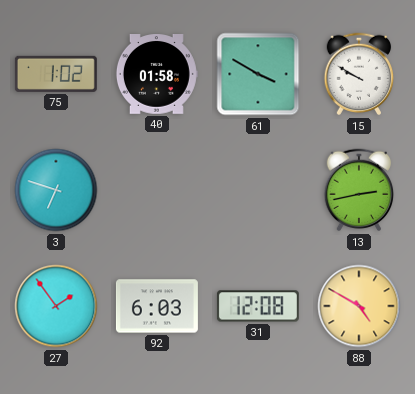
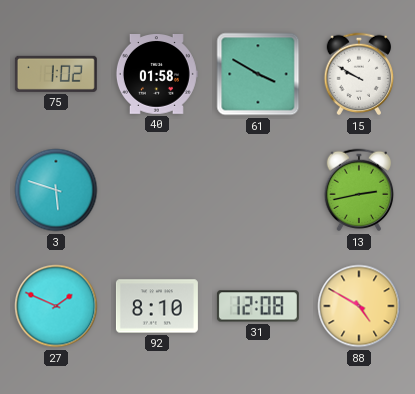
3: 6:48 -> 5:48 (56, 190)
27: 1:54 -> 1:49 (56, 306)
92: 6:03 -> 8:10 (157, 306)
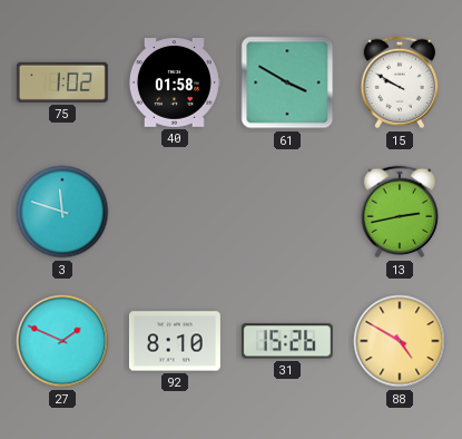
3: 5:48 -> 11:48 (62, 212)
31: 12:08 -> 15:26 (287, 341)
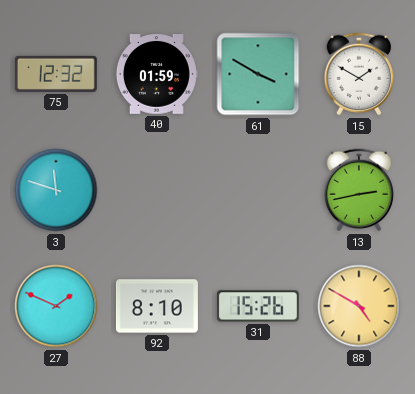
75: 1:02 -> 12:32 (56, 74)
40: 01:58 -> 01:59 (156, 75)
15: 9:50 -> 1:50 (359, 74)
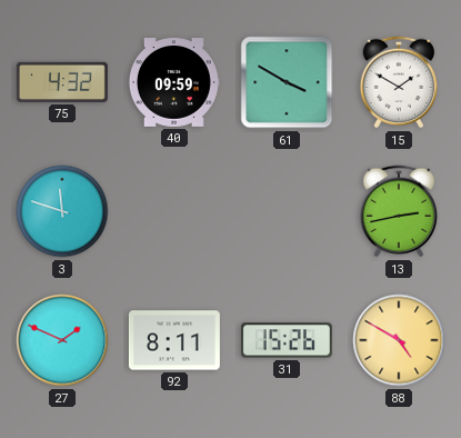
75: 12:32 -> 4:32 (62, 82)
40: 01:59 -> 09:59 (173, 83)
92: 8:10 -> 8:11 (174, 340)
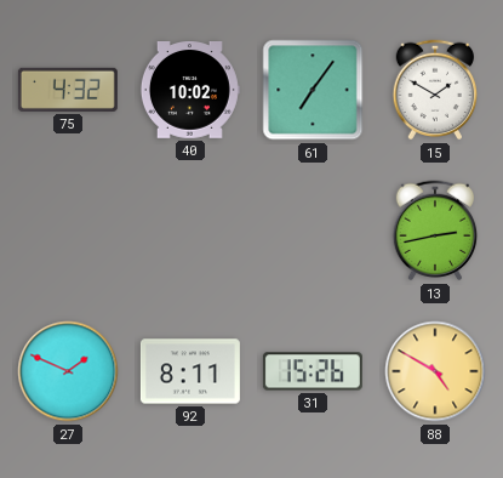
40: 09:59 -> 10:02 (189, 91)
61: 3:50 -> 7:06 (313, 90)
3: 11:48 -> none (62, 211)
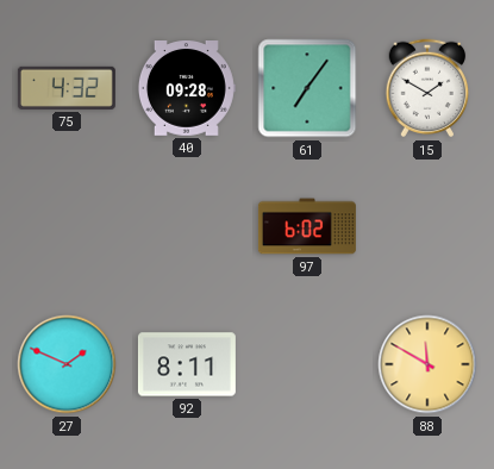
40: 10:02 -> 09:28 (186, 89)
97: none -> 6:02 (307, 226)
13: 2:43 -> none (435, 231)
31: 15:26 -> none (313, 371)
88: 4:50 -> 11:50 (427, 364)
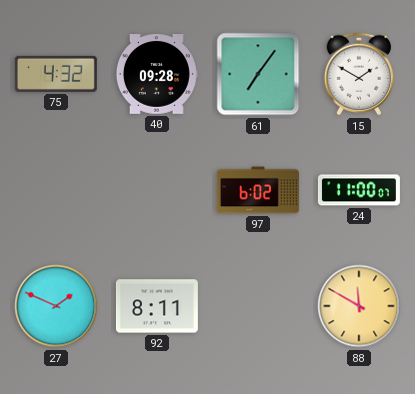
24: none -> 11:00 (359, 190)
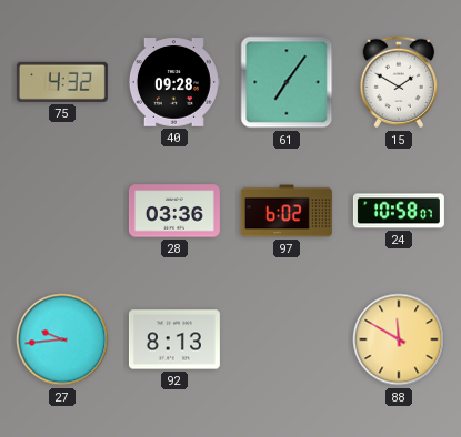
28: none -> 03:36 (174, 211)
24: 11:00 -> 10:58 (399, 211)
27: 1:49 -> 9:44 (62, 339)
92: 8:11 -> 8:13 (174, 339)
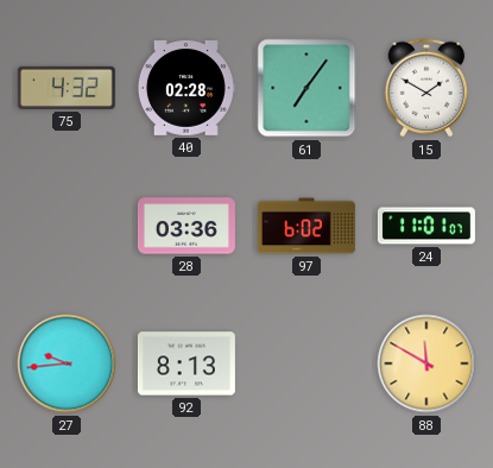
40: 09:28 -> 02:28 (185, 89)
24: 10:58 -> 11:01 (426, 226)
